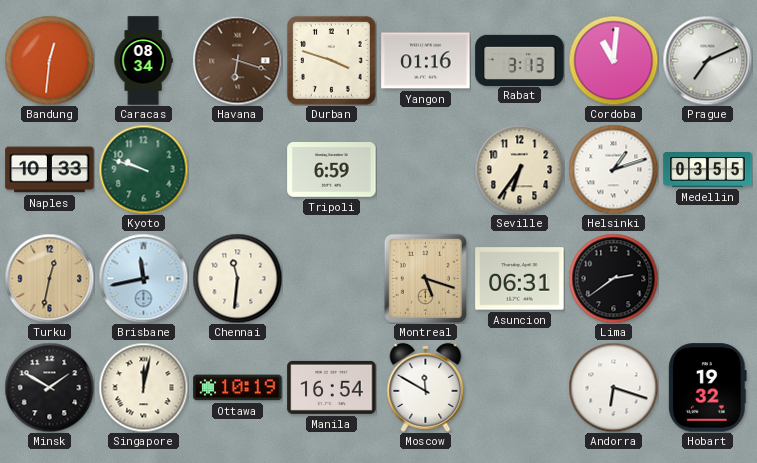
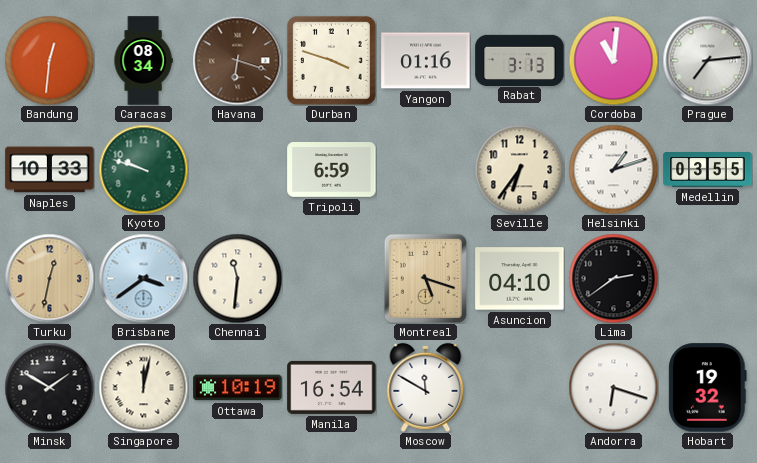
Prague: 7:11 -> 7:14 (707, 60)
Brisbane: 11:43 -> 3:39 (143, 278)
Asuncion: 06:31 -> 04:10 (520, 279)
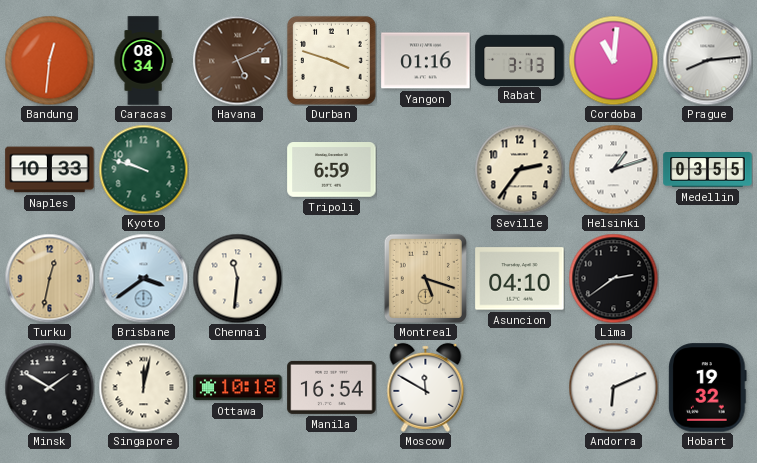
Havana: 6:18 -> 5:11 (237, 60)
Prague: 7:14 -> 8:14 (707, 60)
Seville: 6:36 -> 2:36 (519, 169)
Ottawa: 10:19 -> 10:18 (238, 388)
Andorra: 6:18 -> 6:11 (613, 387)
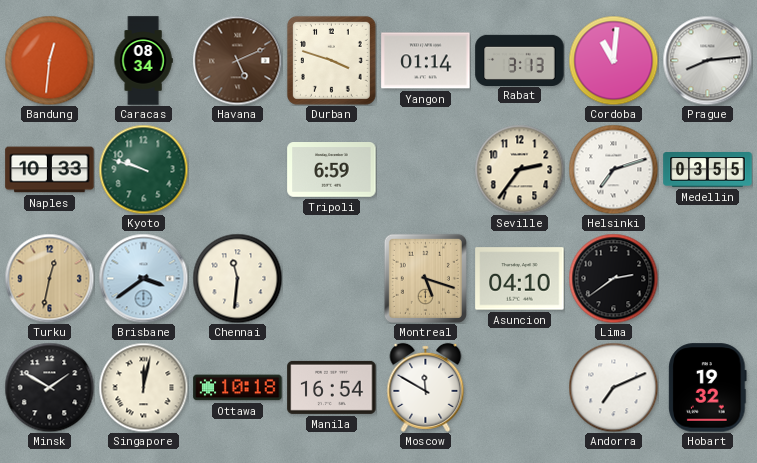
Yangon: 01:16 -> 01:14 (426, 61)
Helsinki: 1:12 -> 7:12 (613, 169)
Andorra: 6:11 -> 7:11 (613, 387)
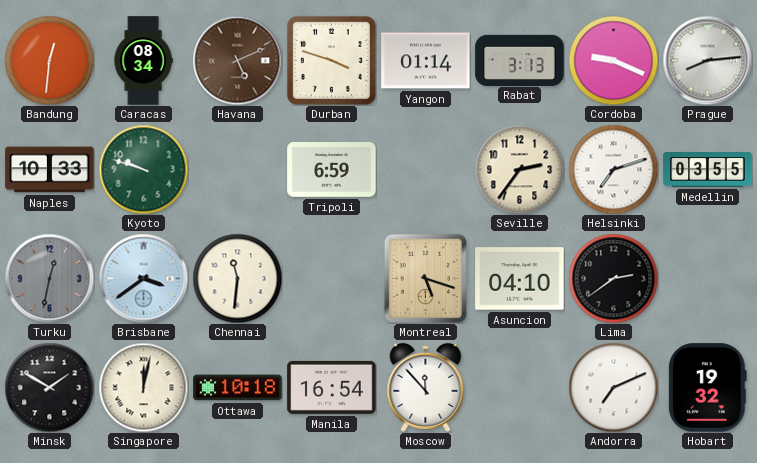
Cordoba: 11:01 -> 9:19 (613, 60)
Turku dial: champagne -> grey (49, 278)
Moscow: 11:50 -> 11:53 (426, 387)
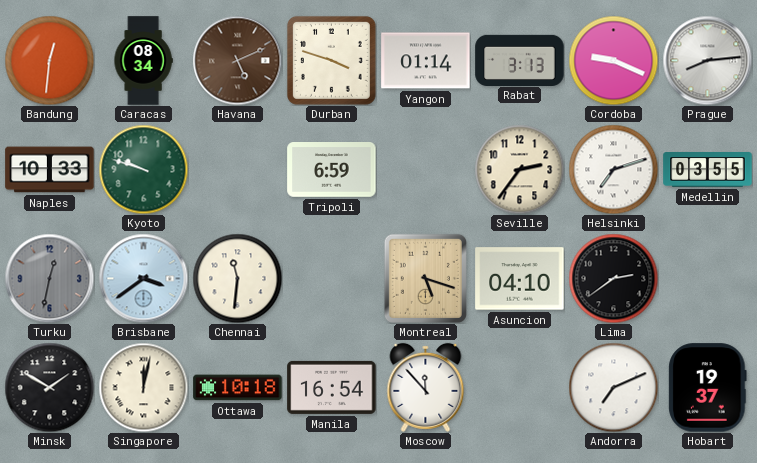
Hobart: 19:32 -> 19:37 (708, 388)
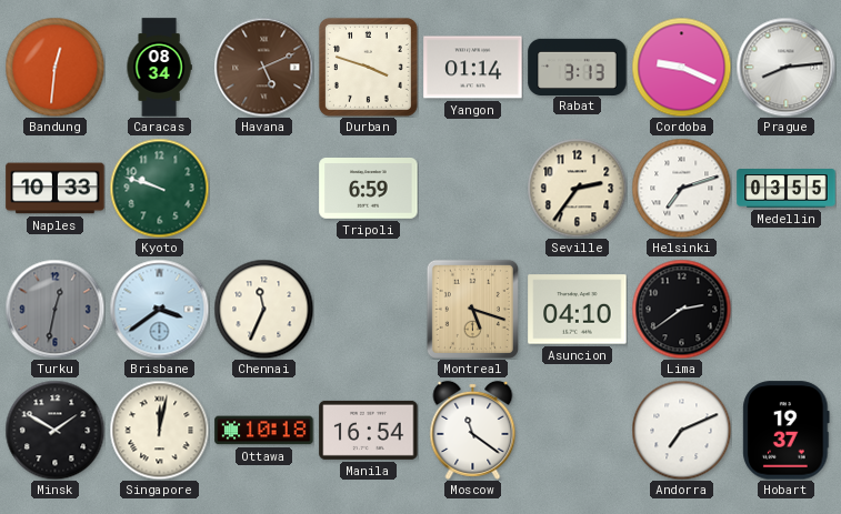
Chennai: 11:31 -> 11:34 (263, 309)
Moscow: 11:53 -> 11:21 (473, 430)
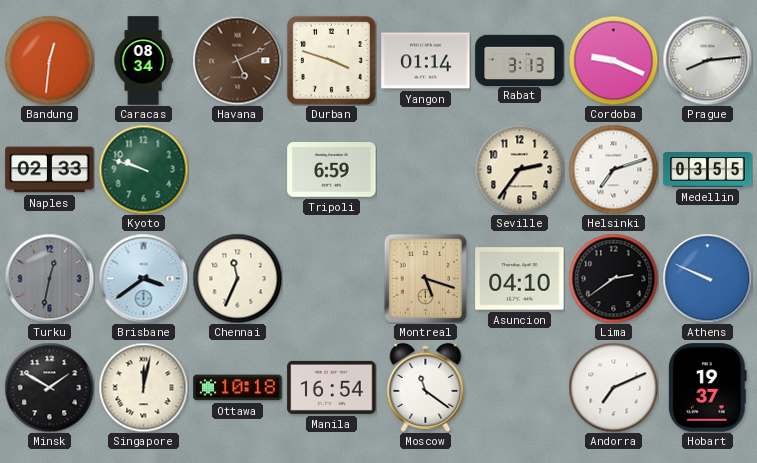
Naples: 10:33 -> 02:33 (50, 170)
Athens: none -> 9:49 (707, 278)
